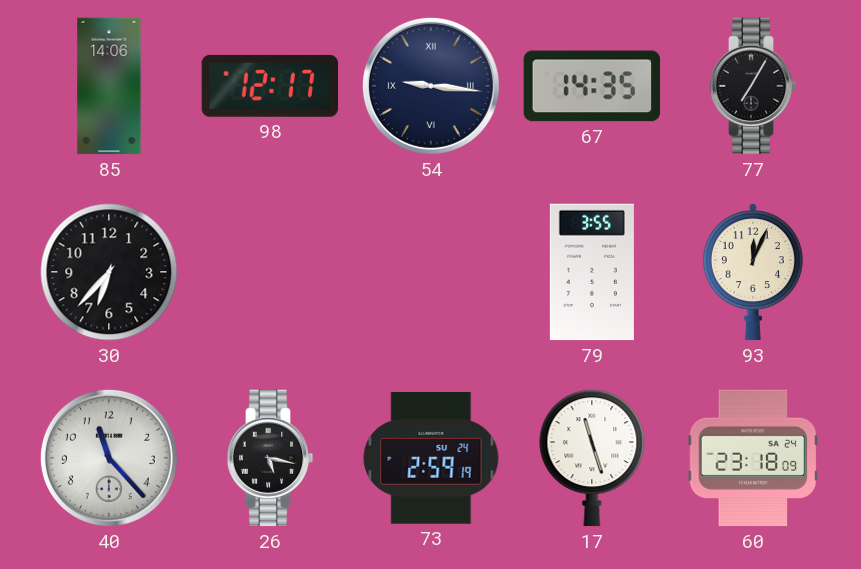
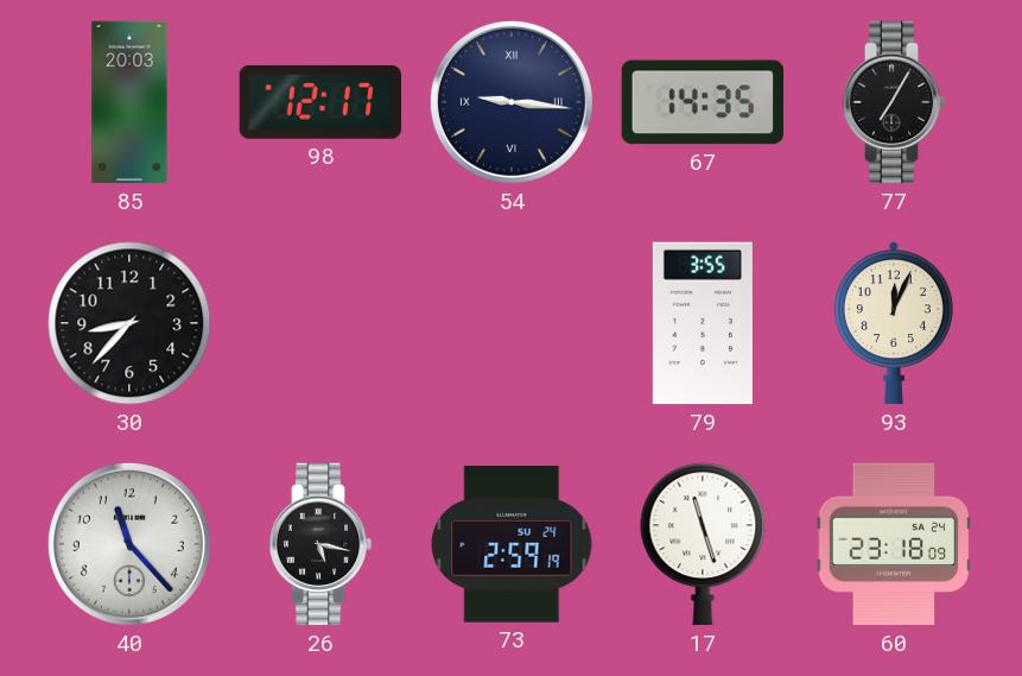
85: 14:06 -> 20:03 (129, 102)
30: 6:37 -> 8:37 (129, 323)
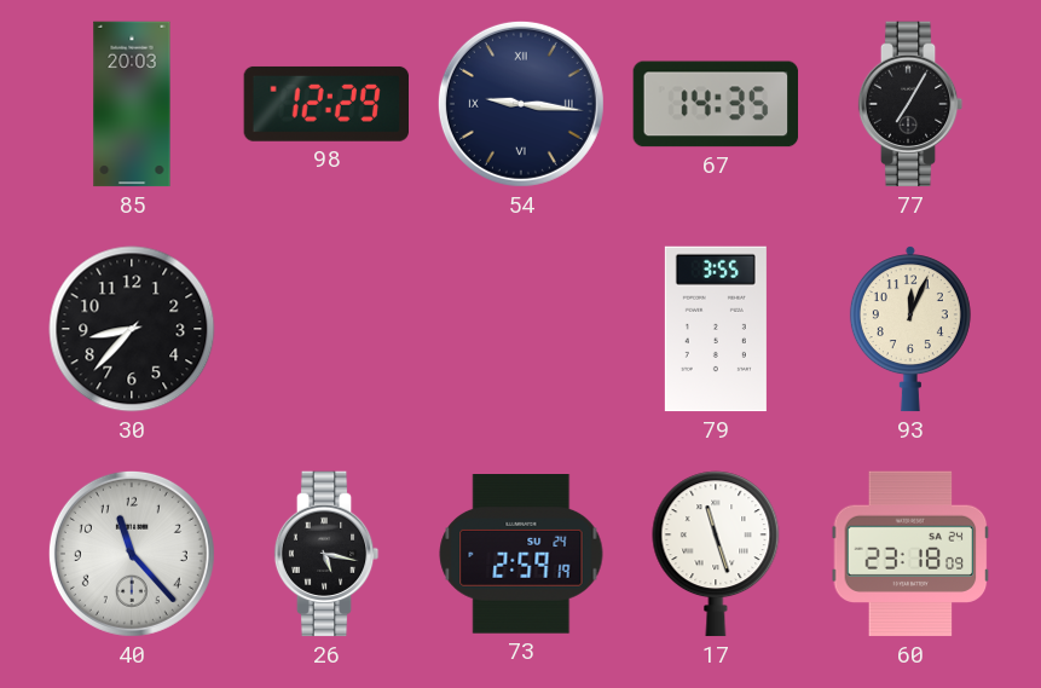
98: 12:17 -> 12:29 (325, 104)
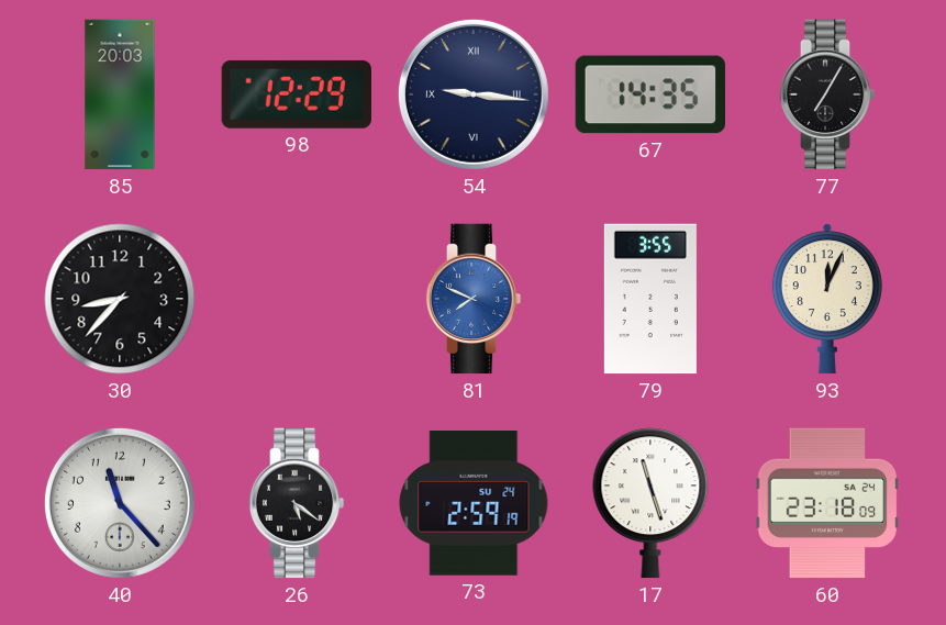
81: none -> 7:49 (474, 299)
26: 5:17 -> 5:21 (297, 503)
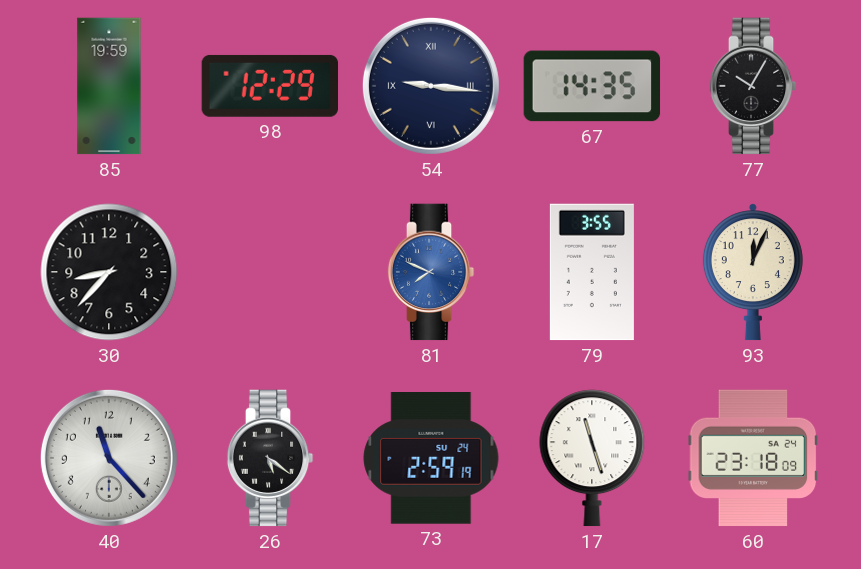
85: 20:03 -> 19:59 (109, 86)
77: 7:05 -> 10:05 (753, 86)
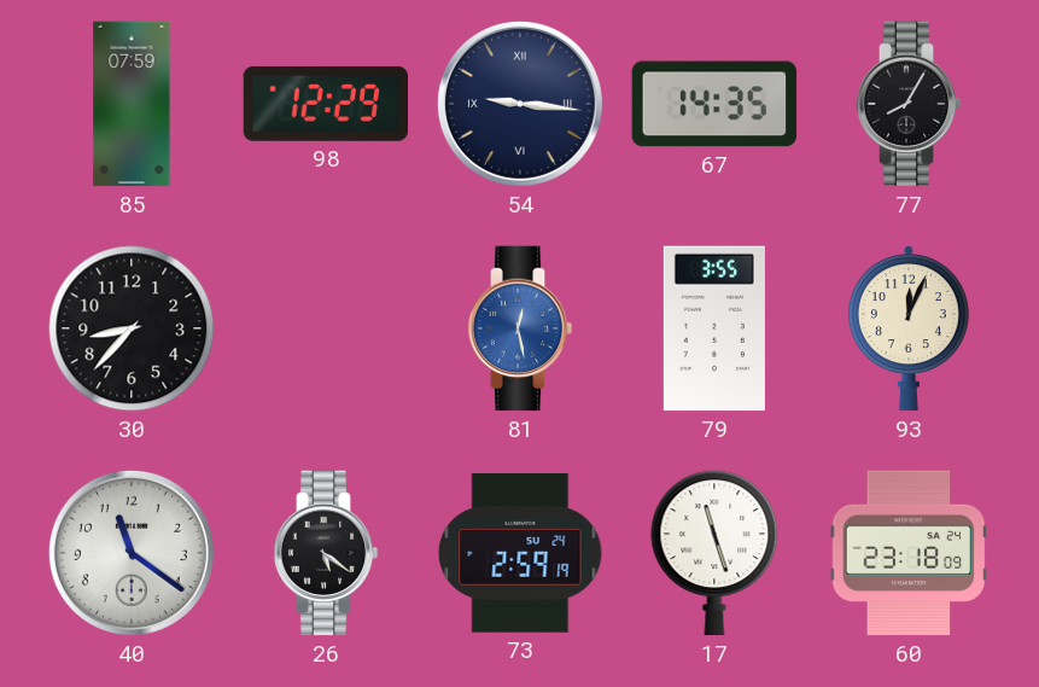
85: 19:59 -> 07:59 (132, 104)
77: 10:05 -> 8:05 (909, 104)
81: 7:49 -> 12:28 (520, 328)
40: 11:23 -> 11:21 (132, 553)
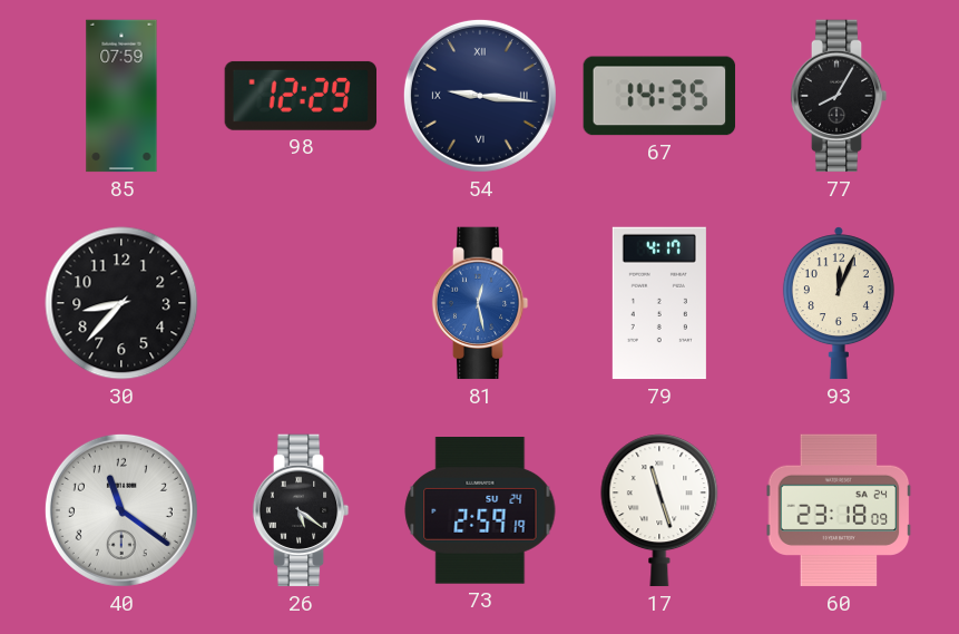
79: 3:55 -> 4:17 (659, 303)
